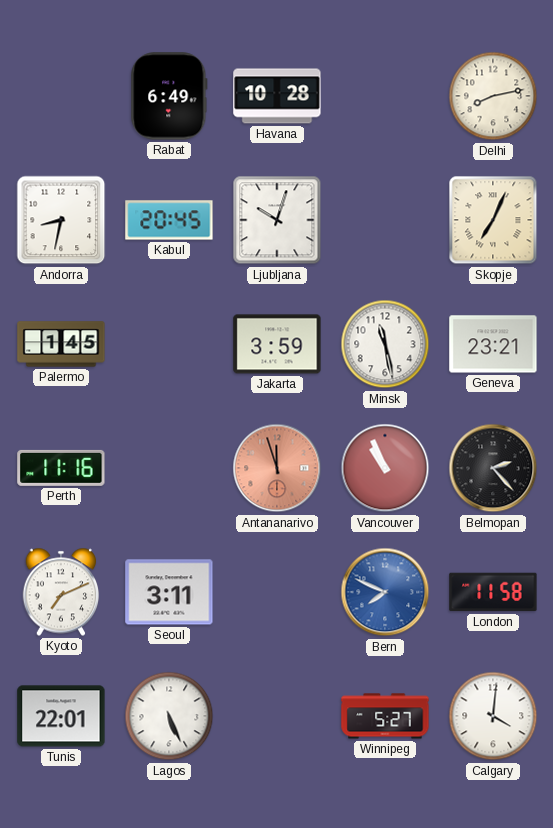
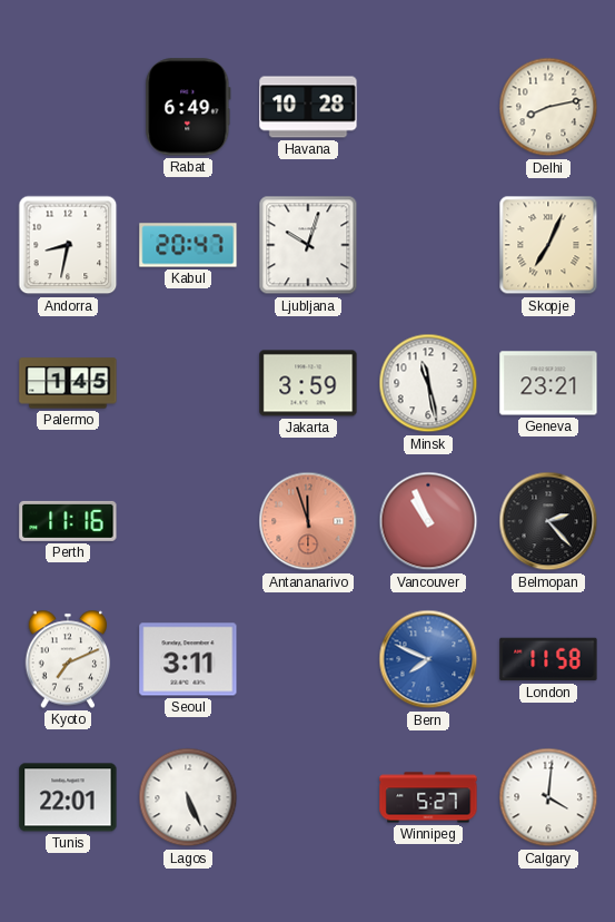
Kabul: 20:45 -> 20:47 (188, 245)
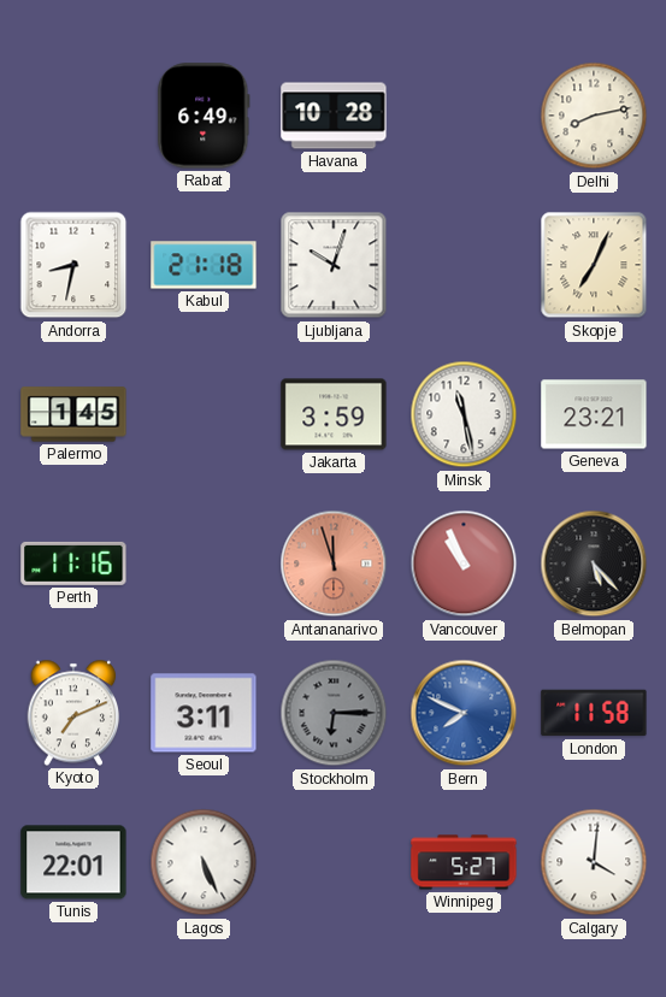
Kabul: 20:47 -> 21:18 (204, 265)
Belmopan: 2:23 -> 5:23 (594, 564)
Stockholm: none -> 6:15 (334, 713)
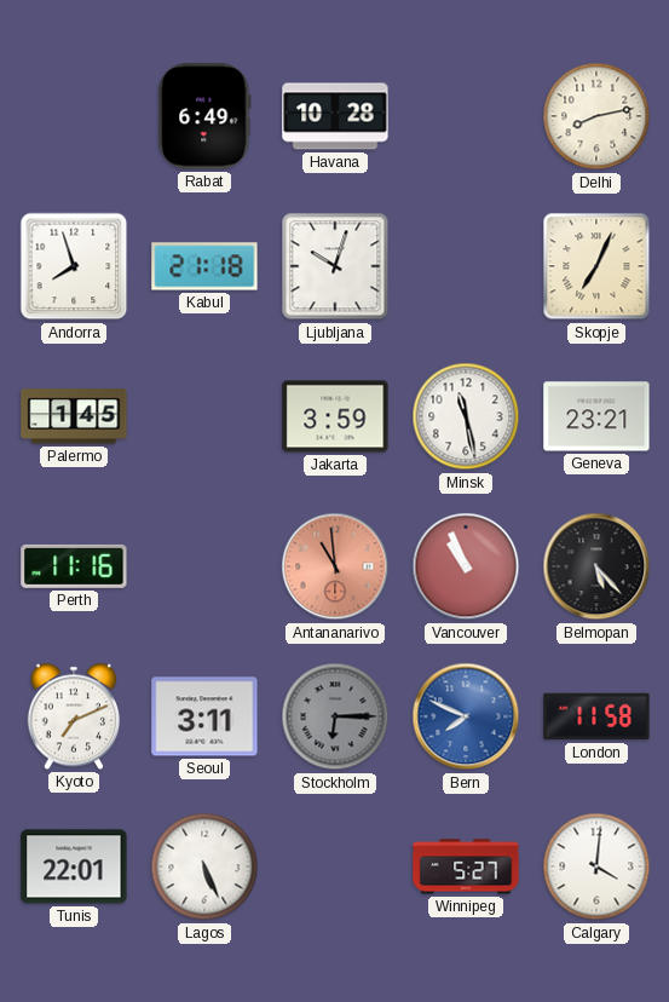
Andorra: 8:32 -> 7:57 (74, 266)
Antananarivo: 11:57 -> 10:59 (335, 566)
